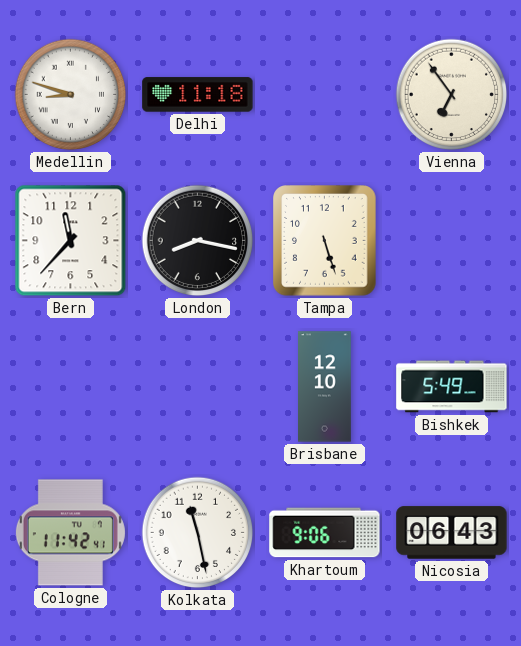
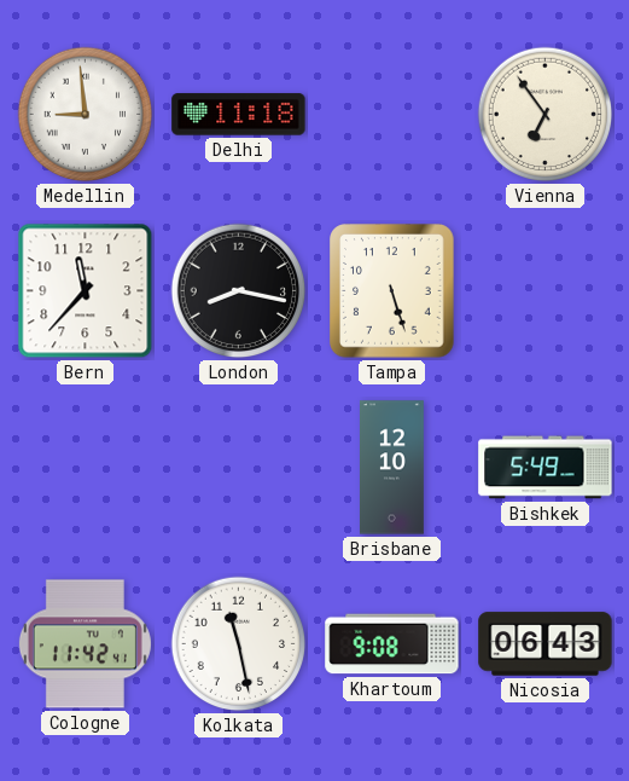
Medellin: 8:48 -> 8:59 (86, 115)
Khartoum: 9:06 -> 9:08 (392, 644)
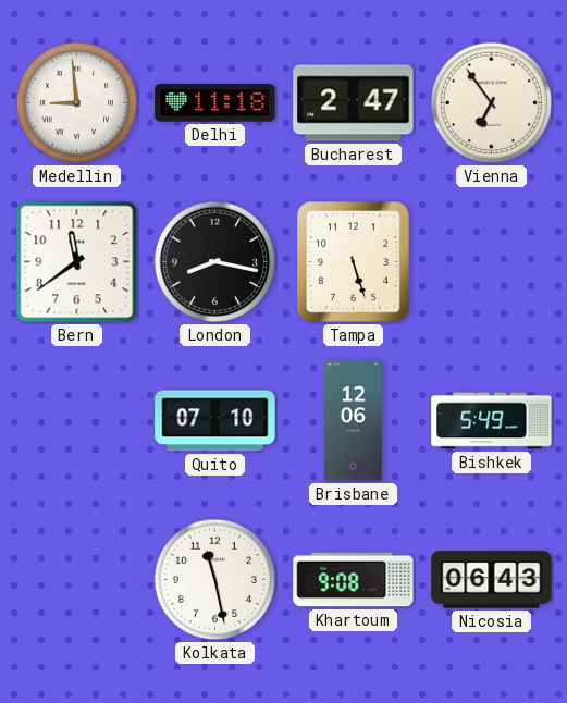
Bucharest: none -> 2:47 (354, 103)
Bern: 11:37 -> 11:39 (77, 262)
Quito: none -> 07:10 (215, 421)
Brisbane: 12:10 -> 12:06 (354, 421)
Cologne: 11:42 -> none (85, 644)
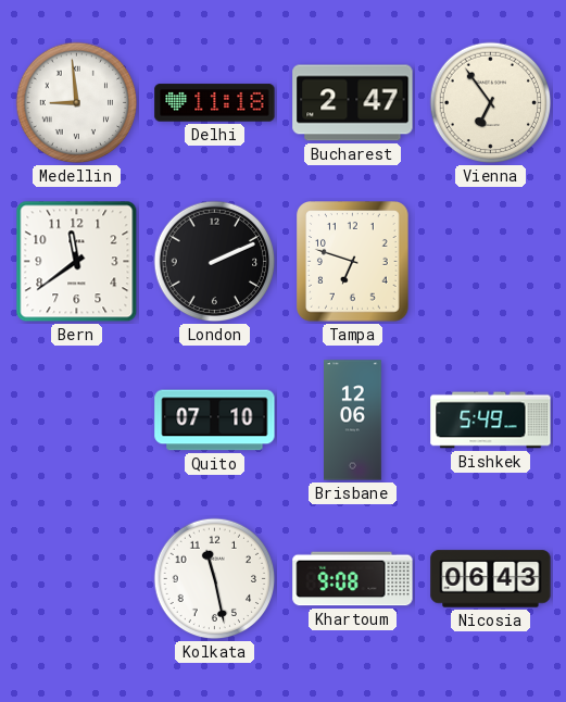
London: 8:17 -> 2:11 (215, 262)
Tampa: 5:27 -> 6:48 (353, 262)
